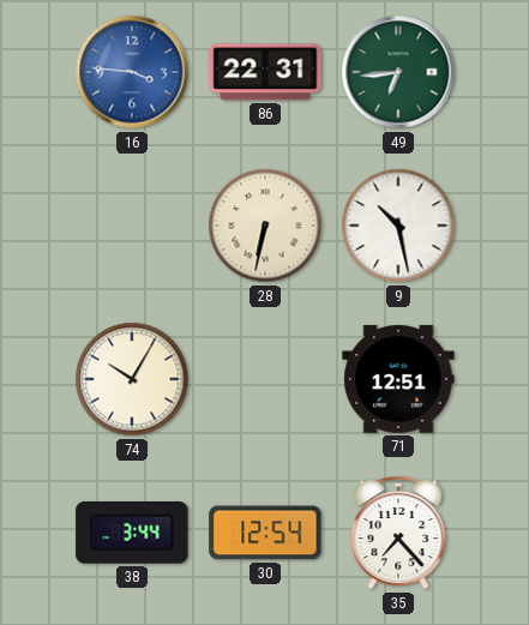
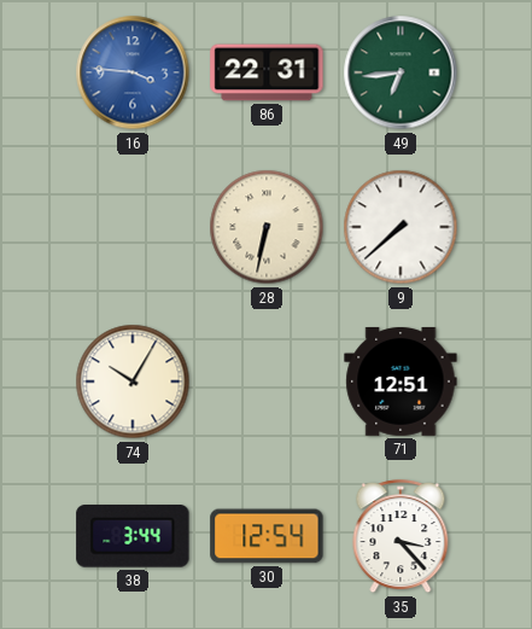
9: 10:28 -> 7:38 (401, 227)
35: 7:23 -> 3:23 (401, 537)
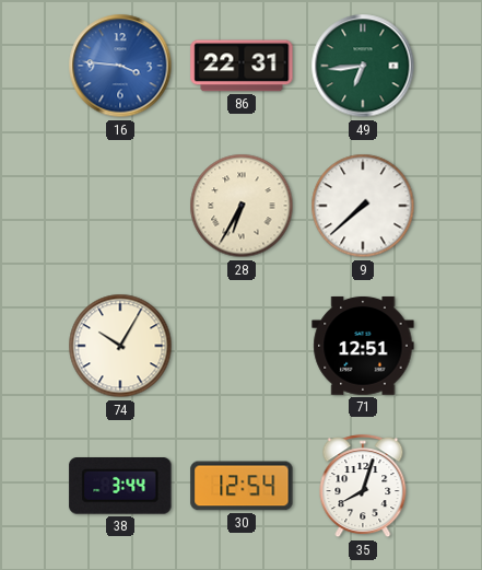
28: 6:32 -> 6:35 (242, 206)
35: 3:23 -> 8:03 (363, 487)
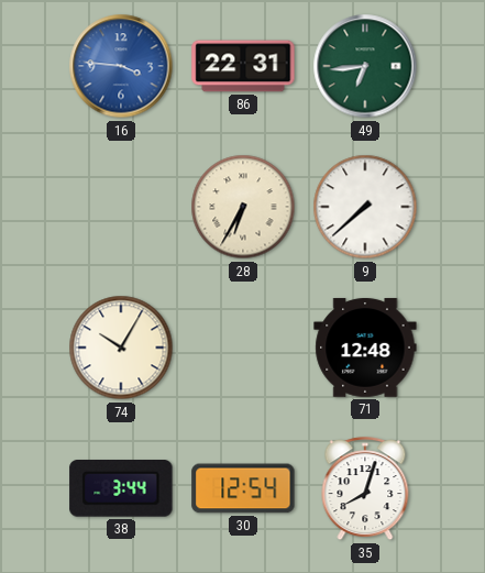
71: 12:51 -> 12:48 (365, 348)
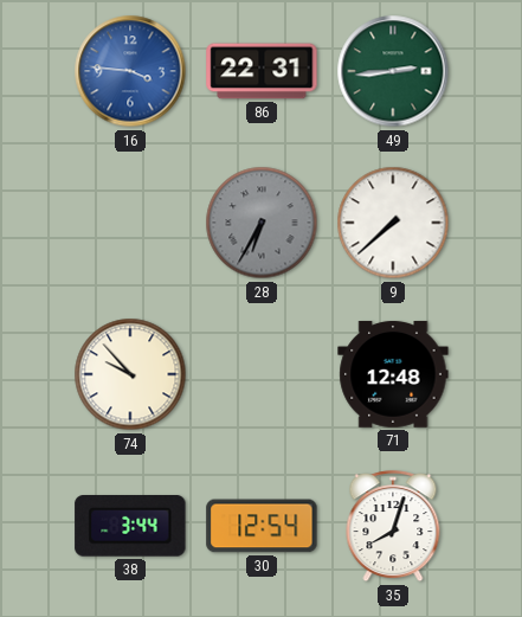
49: 6:44 -> 2:44 (393, 71)
28 dial: cream -> grey (262, 223)
74: 10:05 -> 9:53 (130, 374)
